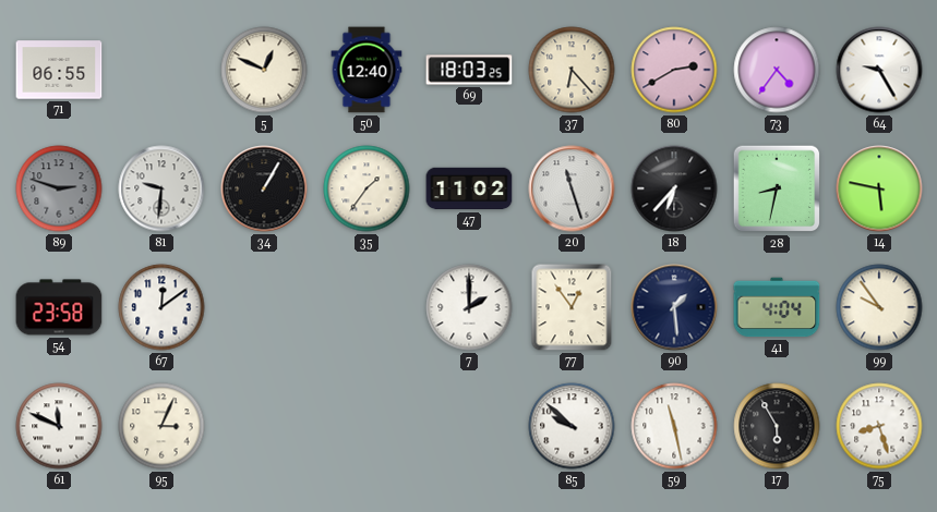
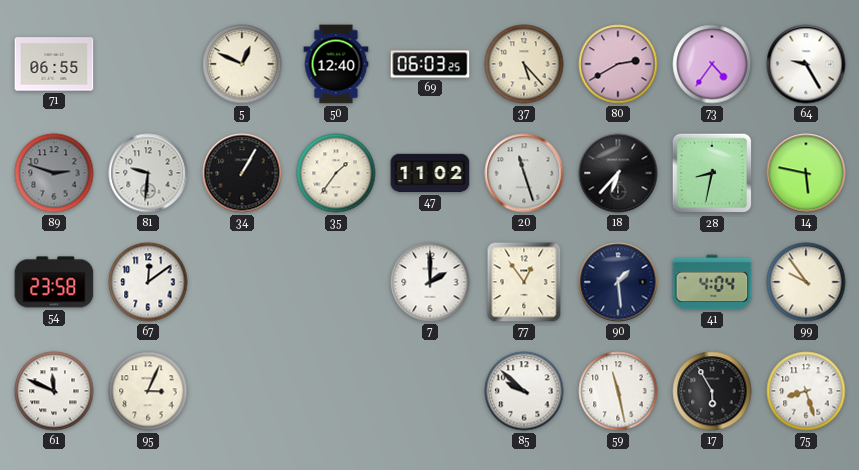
69: 18:03 -> 06:03 (430, 64)
37: 6:23 -> 5:23 (524, 64)
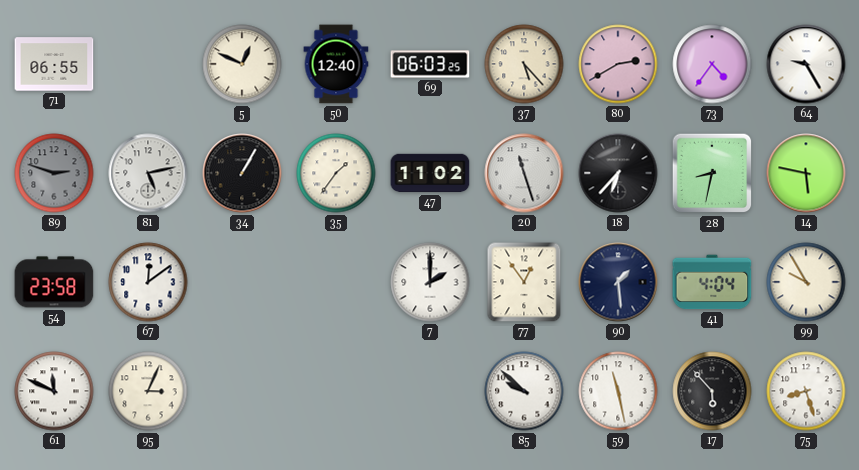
81: 9:31 -> 5:13 (148, 173)
99: 9:54 -> 9:55 (806, 282)
17: 5:55 -> 5:53 (712, 391)
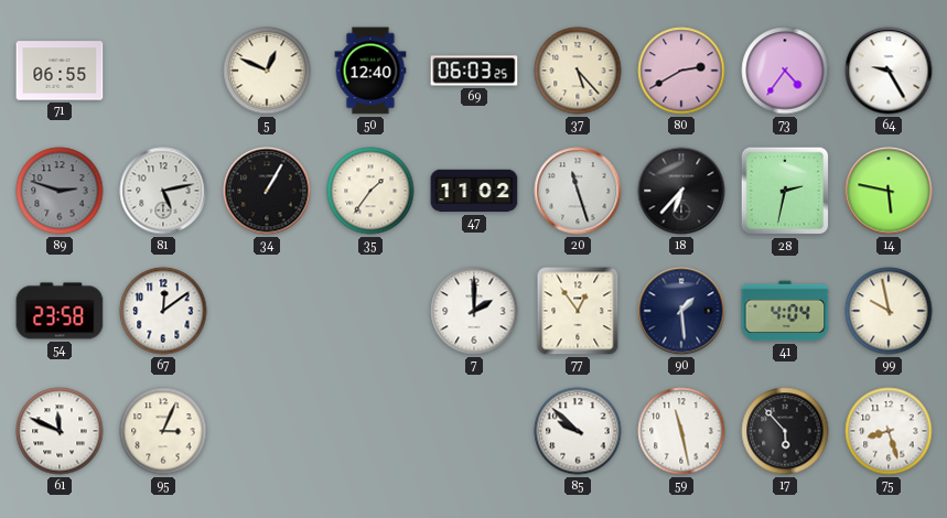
28: 8:32 -> 2:32 (785, 191)
99: 9:55 -> 9:58 (889, 311)
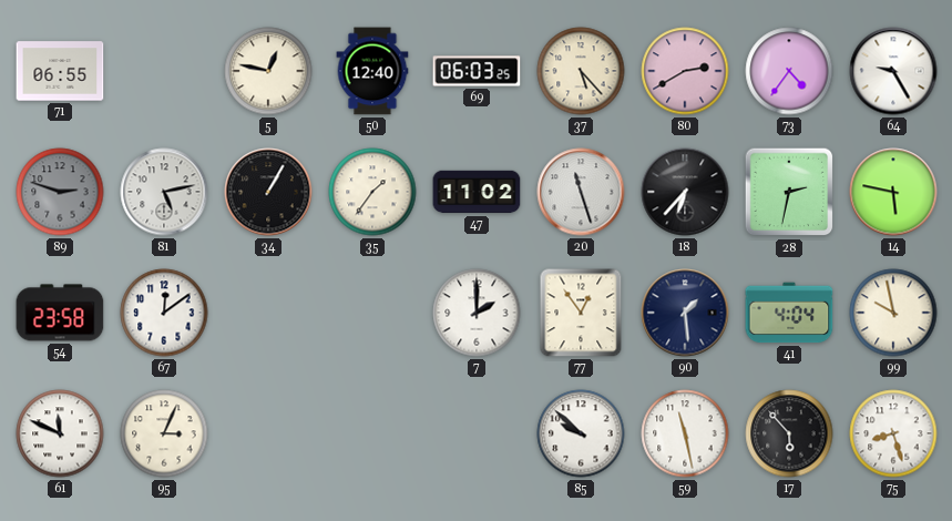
5: 12:49 -> 12:47 (268, 71)
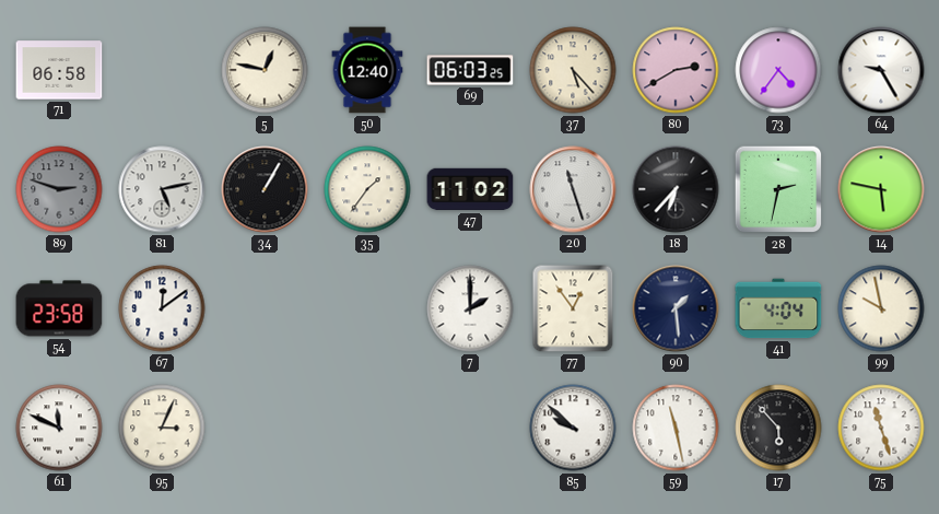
71: 06:55 -> 06:58 (59, 70)
75: 8:27 -> 11:27 (881, 428)
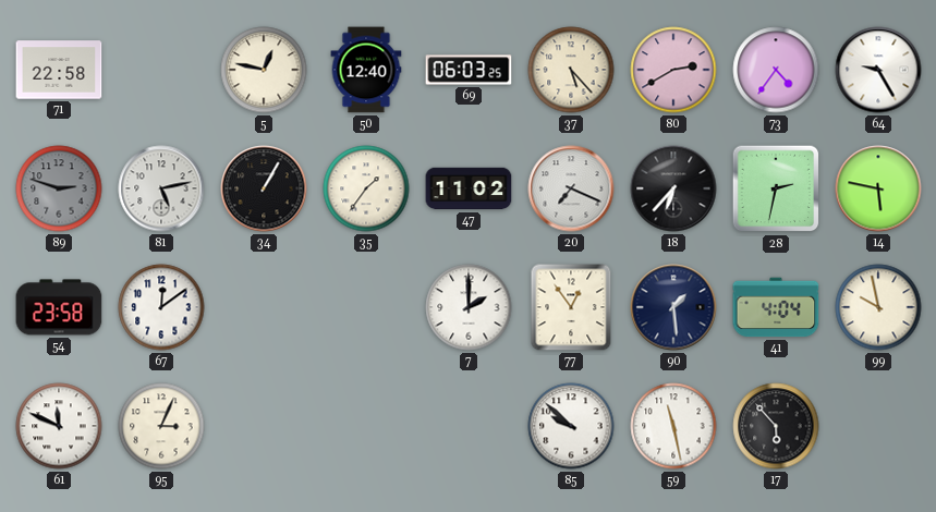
71: 06:58 -> 22:58 (59, 70)
20: 11:27 -> 7:19 (571, 188)
75: 11:27 -> none (881, 428)
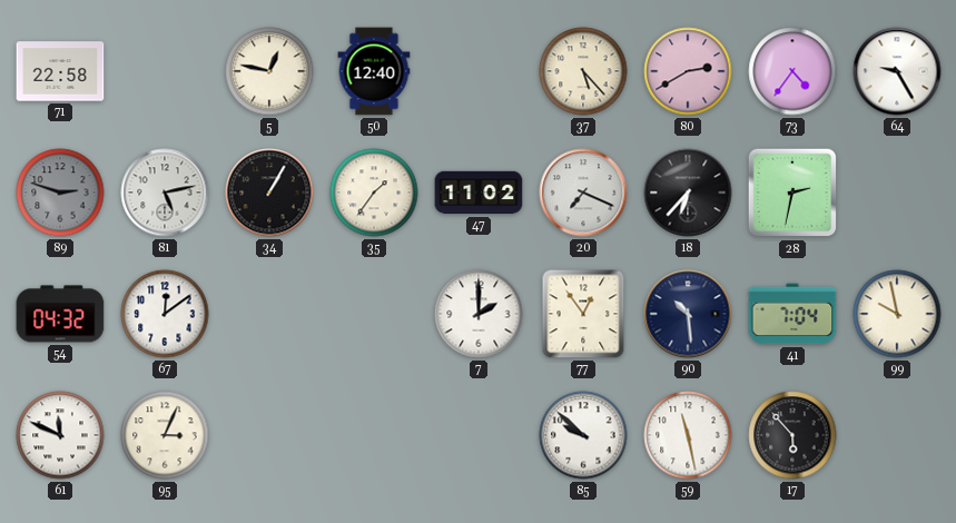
69: 06:03 -> none (469, 70)
14: 5:47 -> none (878, 188)
54: 23:58 -> 04:32 (60, 314)
90: 1:29 -> 10:29 (688, 314)
41: 4:04 -> 7:04 (792, 314)
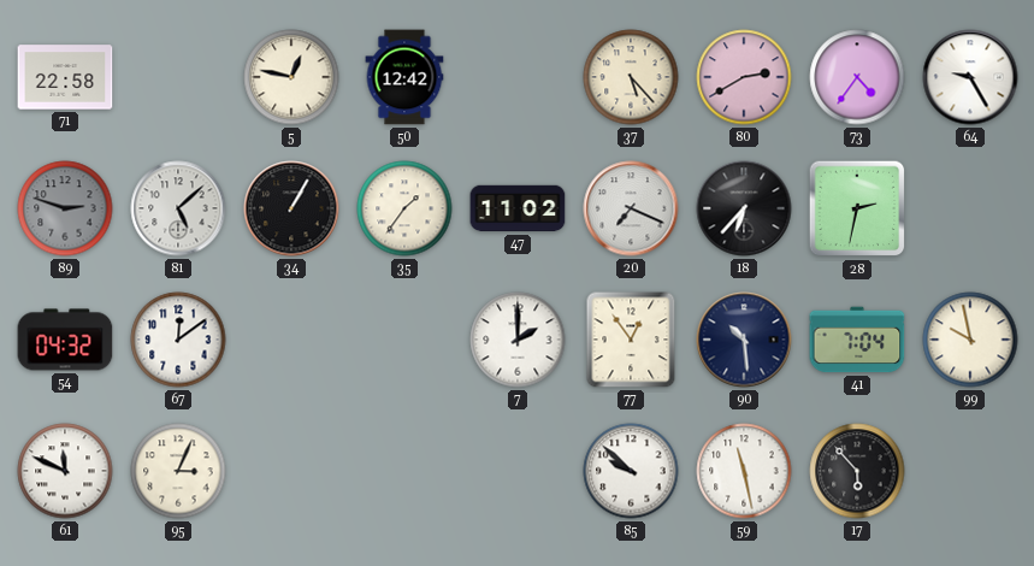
50: 12:40 -> 12:42 (404, 77)
81: 5:13 -> 5:08 (178, 208)
